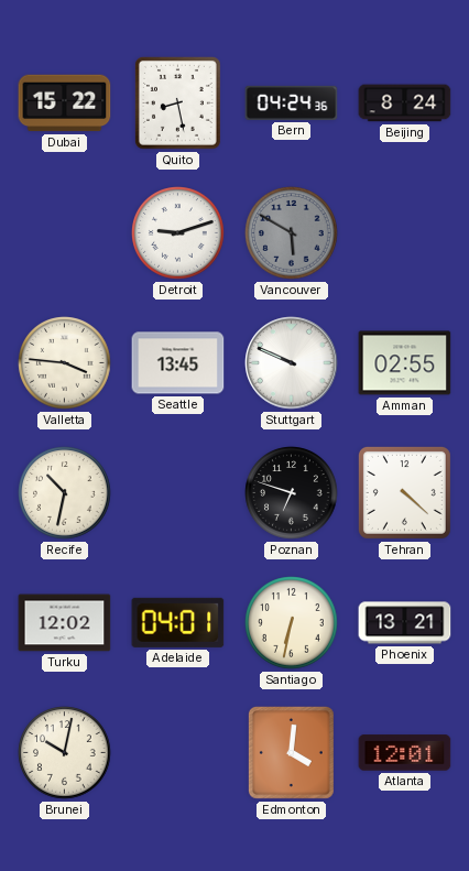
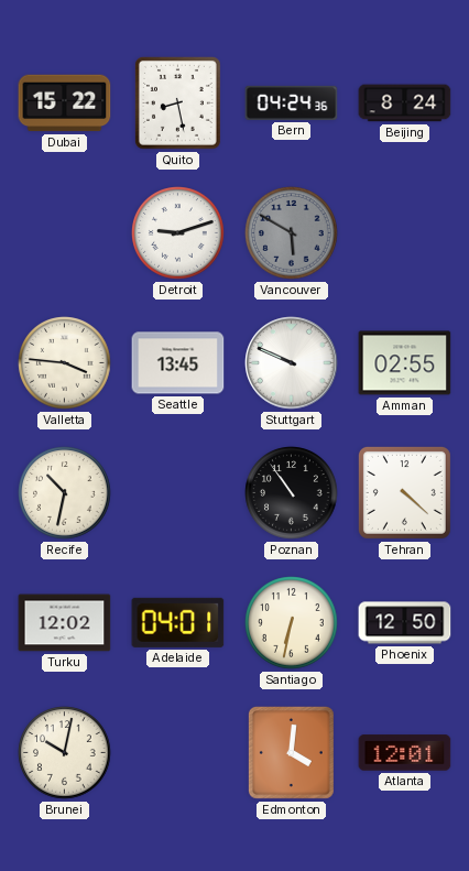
Poznan: 6:48 -> 10:54 (292, 493)
Phoenix: 13:21 -> 12:50 (405, 623)
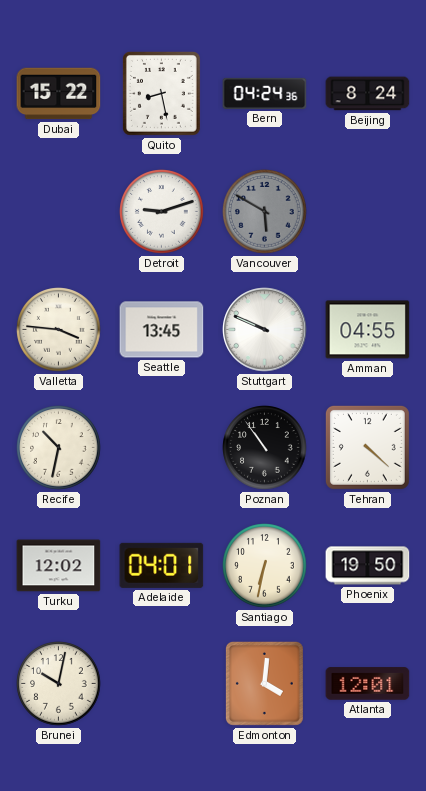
Amman: 02:55 -> 04:55 (368, 330)
Phoenix: 12:50 -> 19:50 (368, 566)
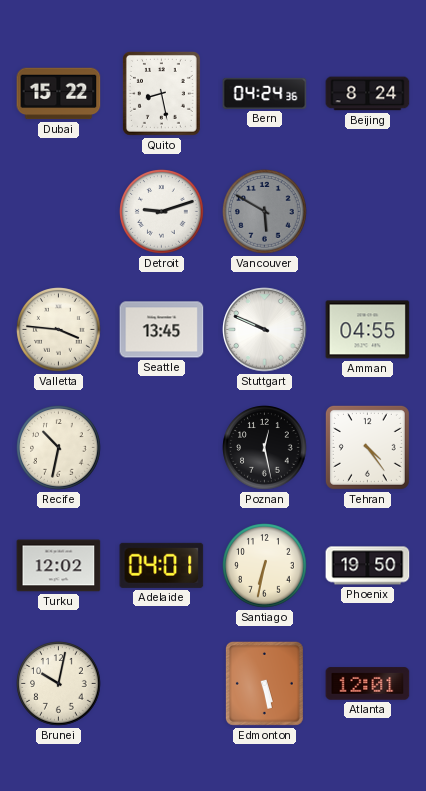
Poznan: 10:54 -> 12:28 (265, 448)
Tehran: 4:22 -> 4:24 (367, 447)
Edmonton: 4:01 -> 5:28 (264, 683)
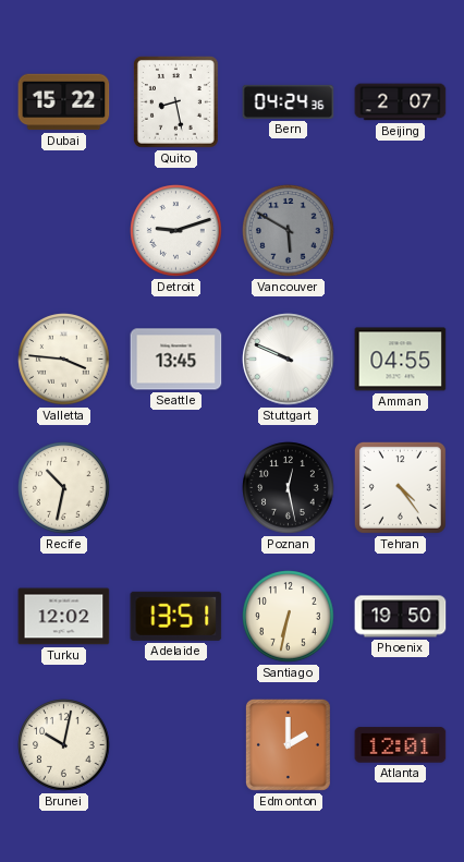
Beijing: 8:24 -> 2:07 (401, 102)
Adelaide: 04:01 -> 13:51 (176, 616)
Edmonton: 5:28 -> 2:00 (288, 744)
